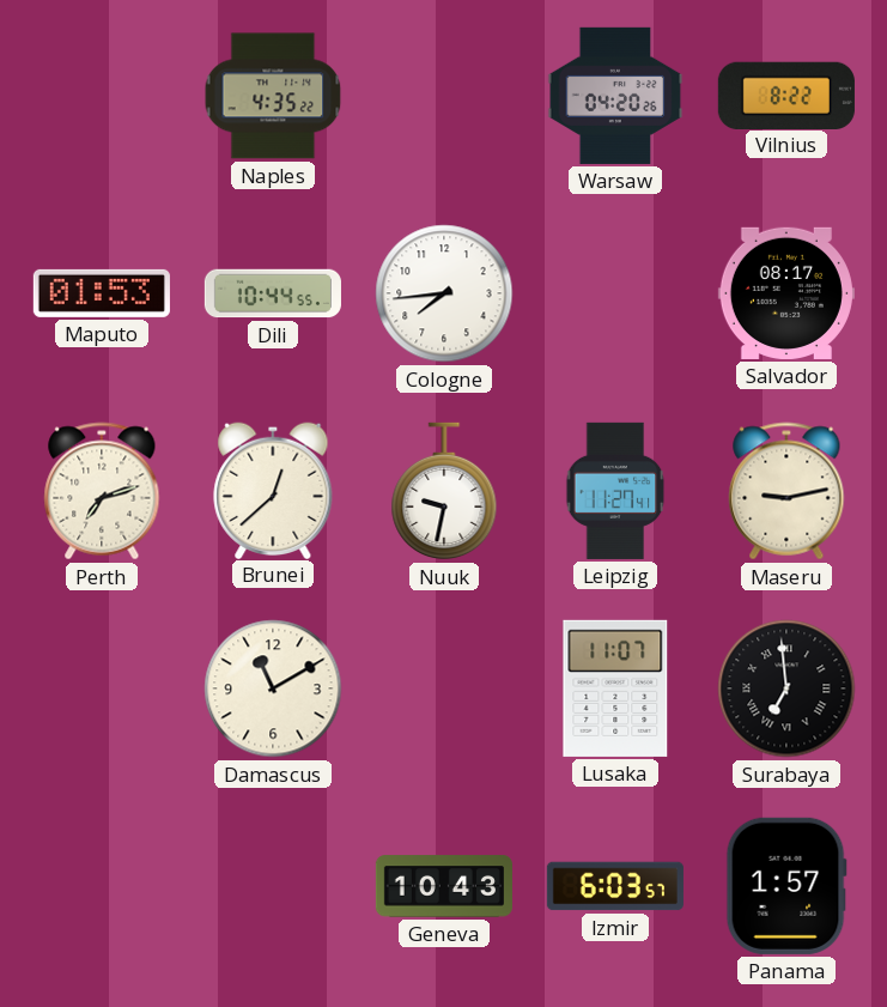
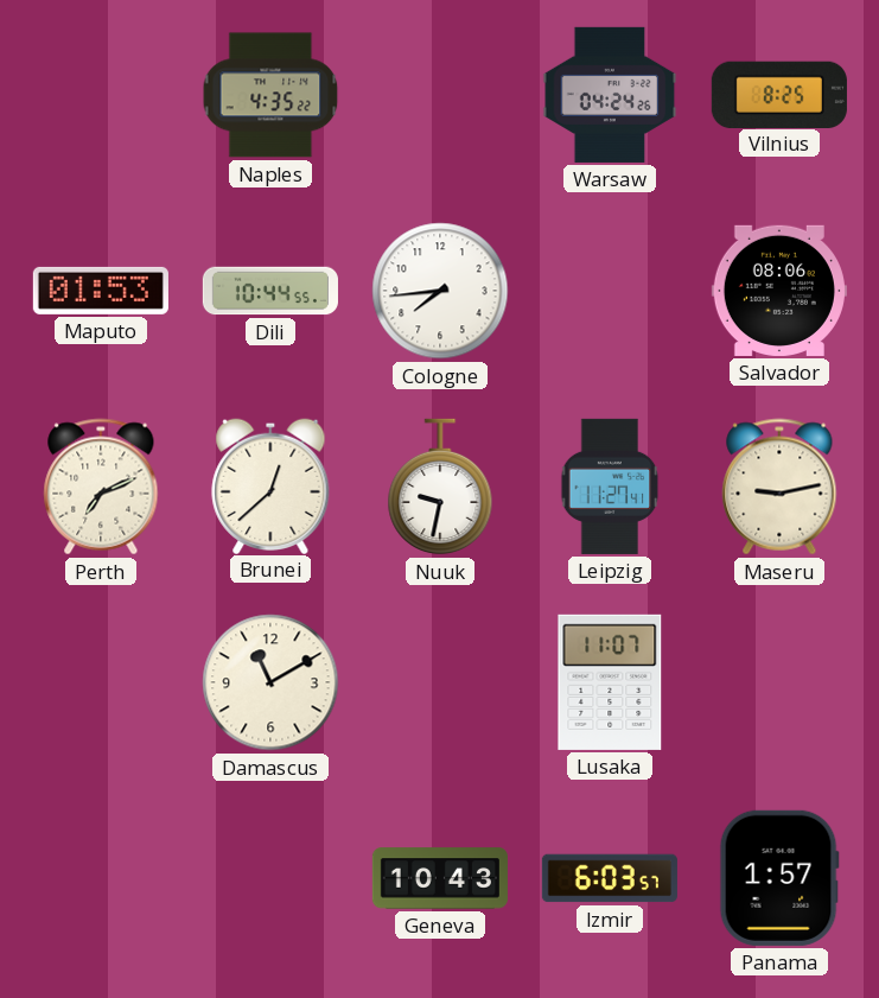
Warsaw: 04:20 -> 04:24 (610, 95)
Vilnius: 8:22 -> 8:25 (779, 94)
Salvador: 08:17 -> 08:06 (779, 291)
Perth: 7:12 -> 7:11 (101, 487)
Surabaya: 6:59 -> none (786, 688)
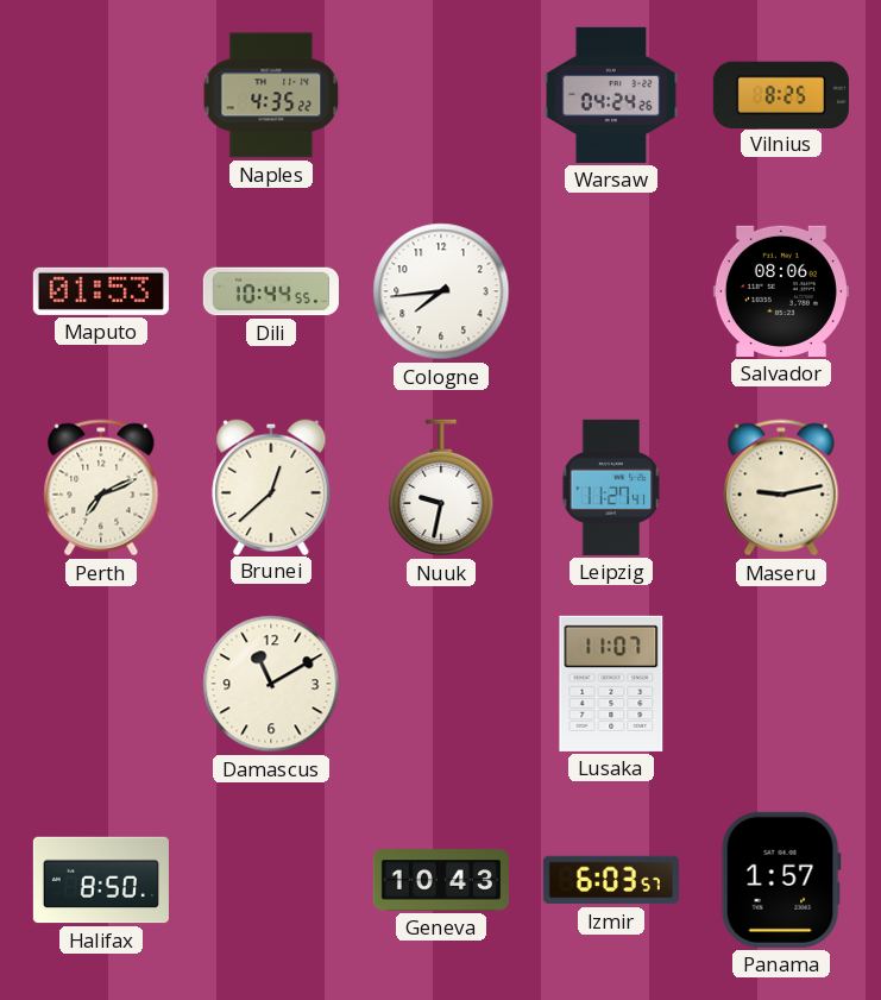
Halifax: none -> 8:50 (101, 880)
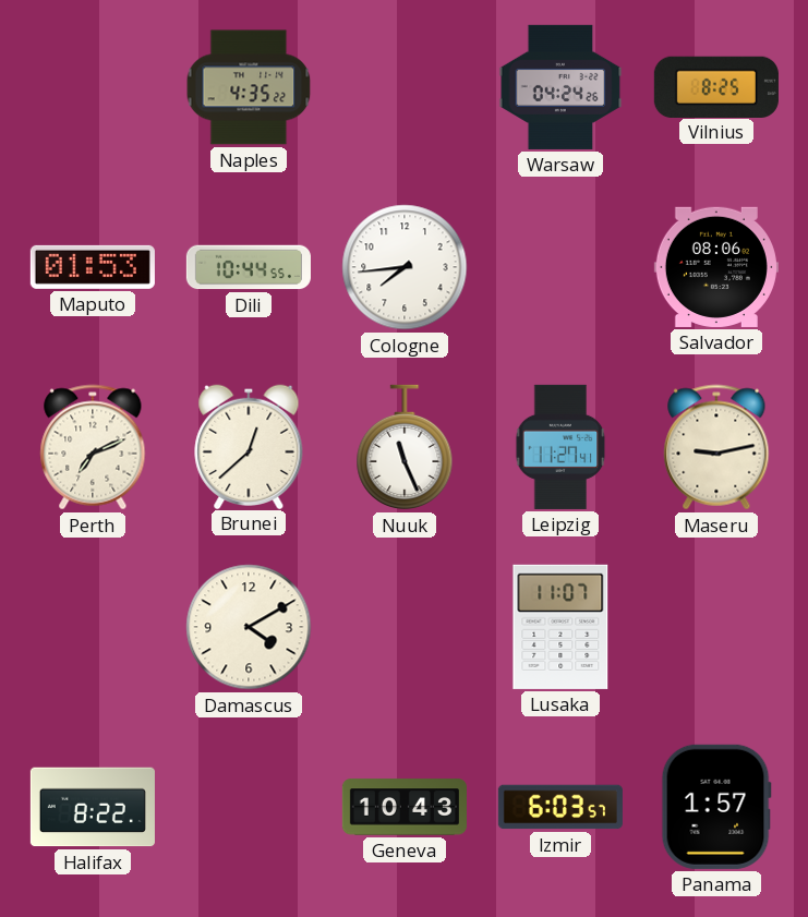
Nuuk: 9:32 -> 11:26 (405, 447)
Damascus: 11:10 -> 4:10 (249, 627)
Halifax: 8:50 -> 8:22 (93, 807)
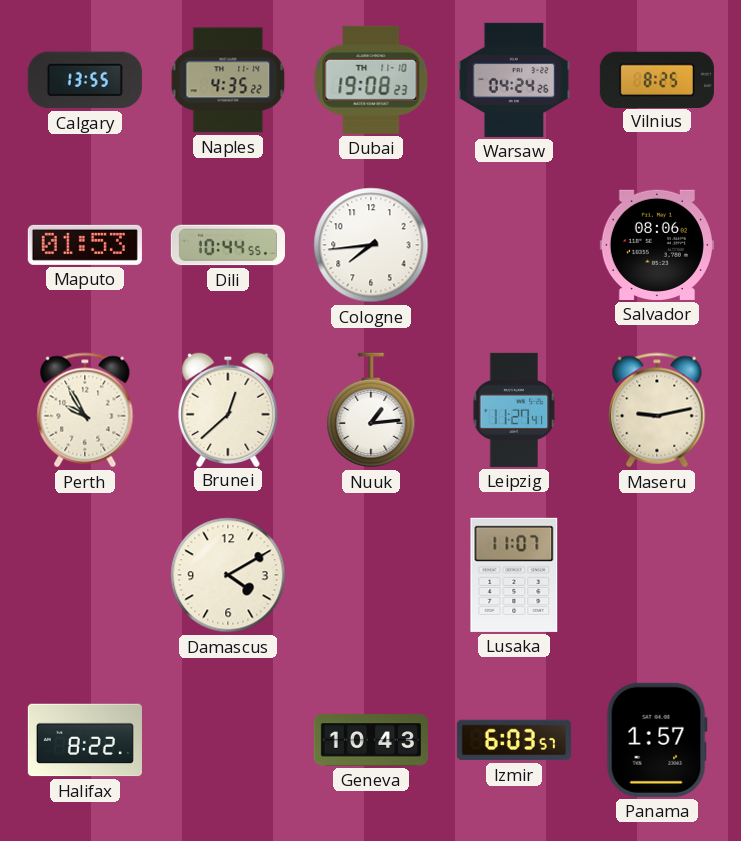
Calgary: none -> 13:55 (85, 80)
Dubai: none -> 19:08 (371, 80)
Perth: 7:11 -> 9:55 (85, 410)
Nuuk: 11:26 -> 1:14 (371, 410)
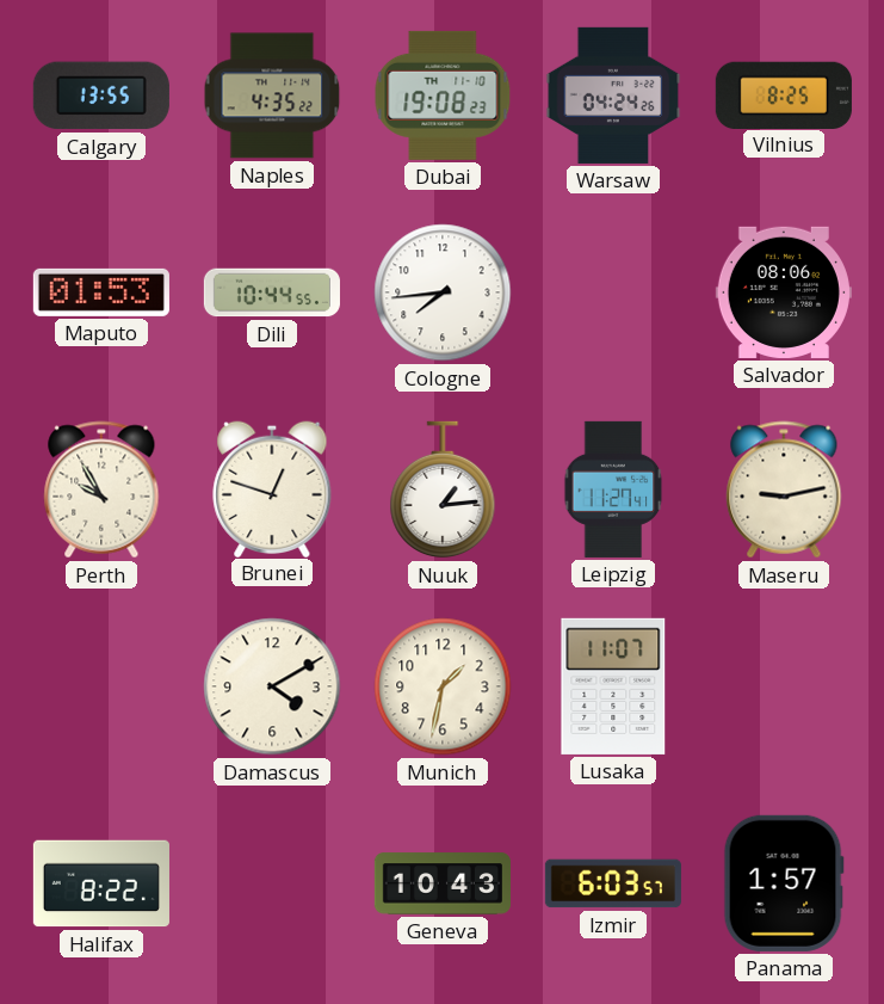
Brunei: 12:38 -> 12:48 (272, 488)
Munich: none -> 1:32 (443, 686)
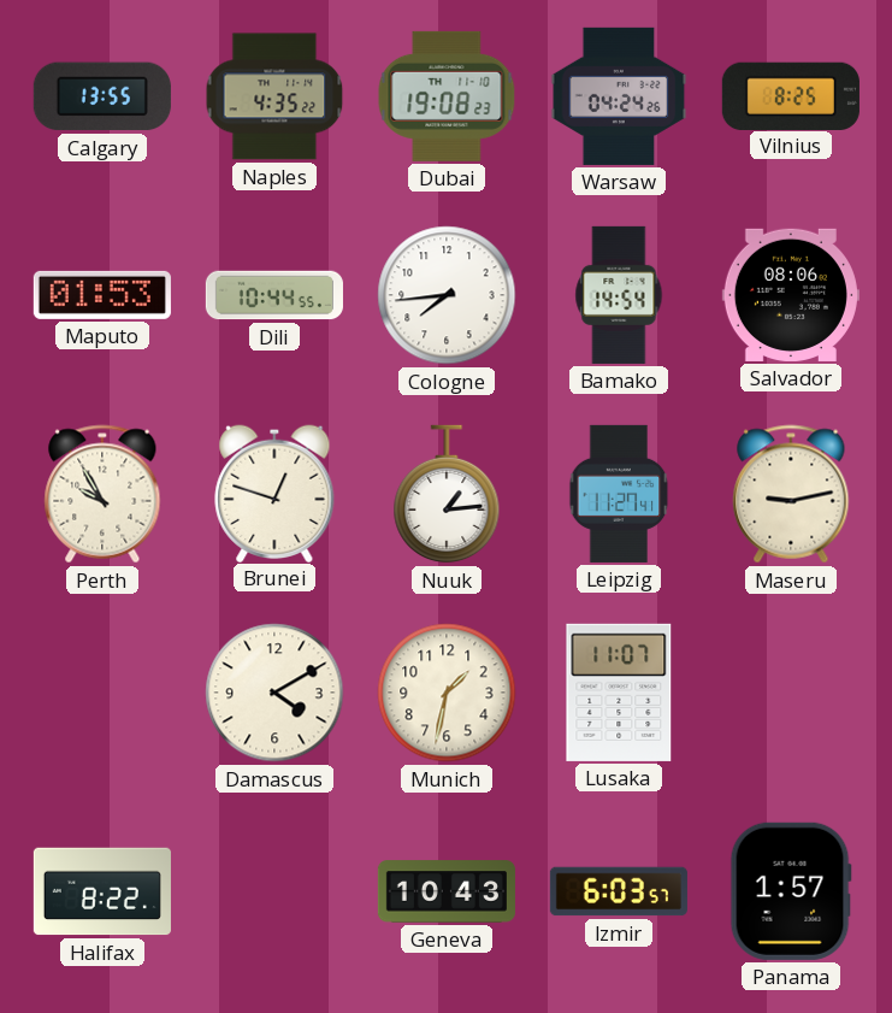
Bamako: none -> 14:54 (619, 295)
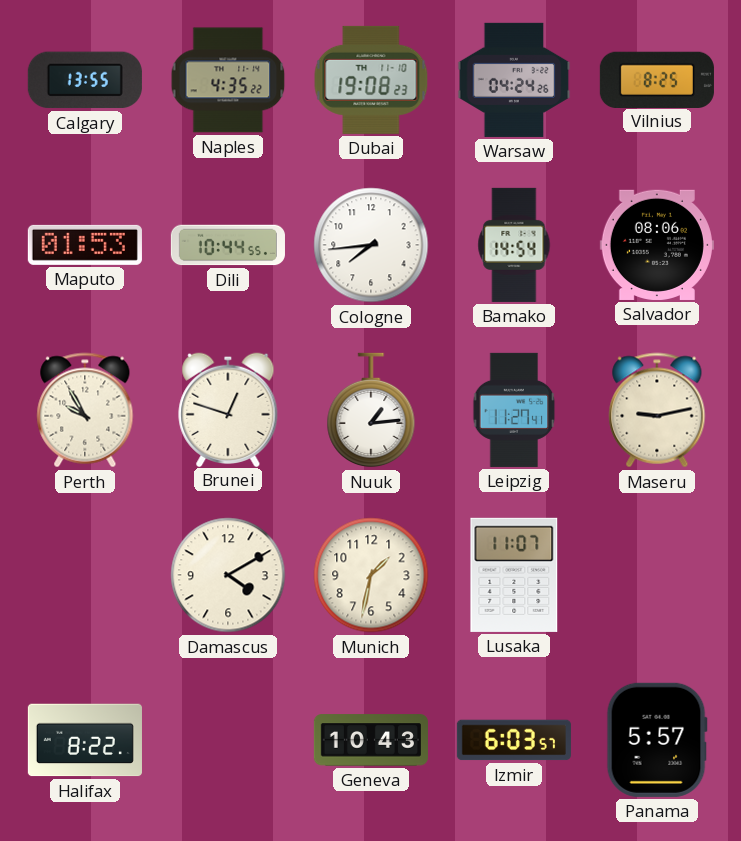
Panama: 1:57 -> 5:57 (657, 740)
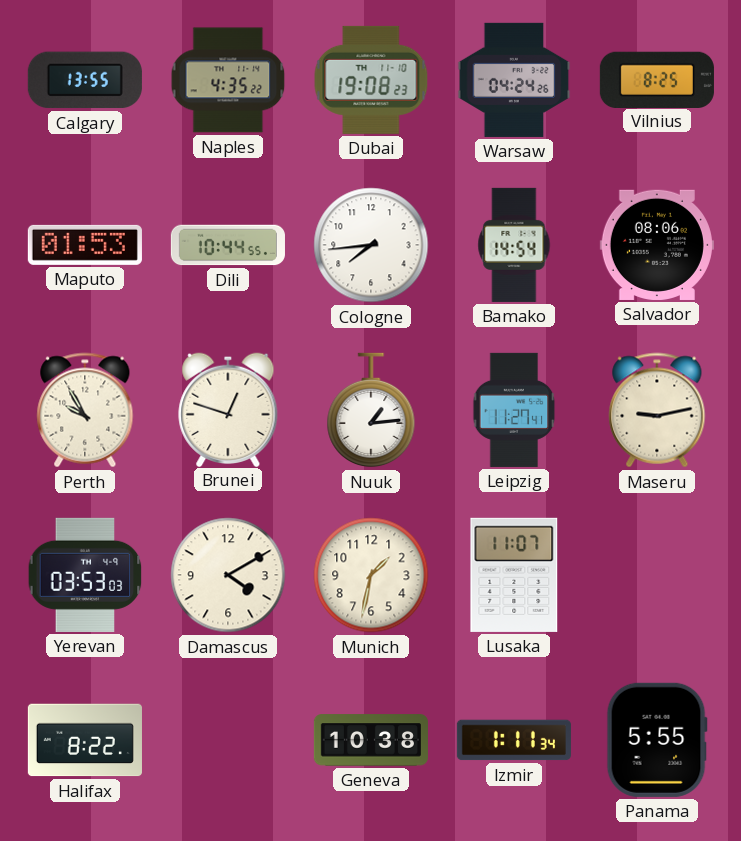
Yerevan: none -> 03:53 (85, 575)
Geneva: 10:43 -> 10:38 (371, 740)
Izmir: 6:03 -> 1:11 (514, 740)
Panama: 5:57 -> 5:55 (657, 740)
